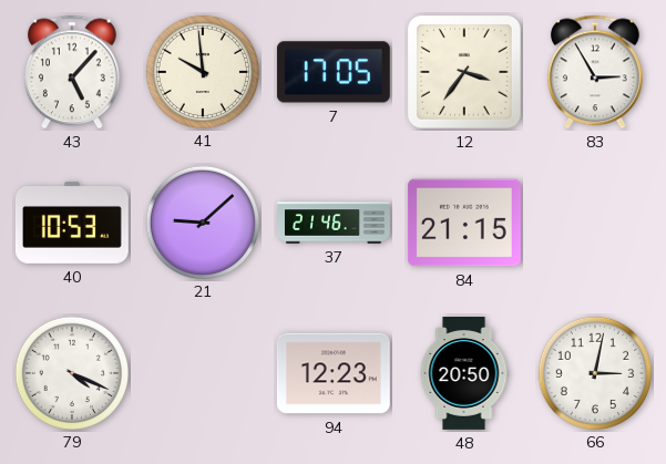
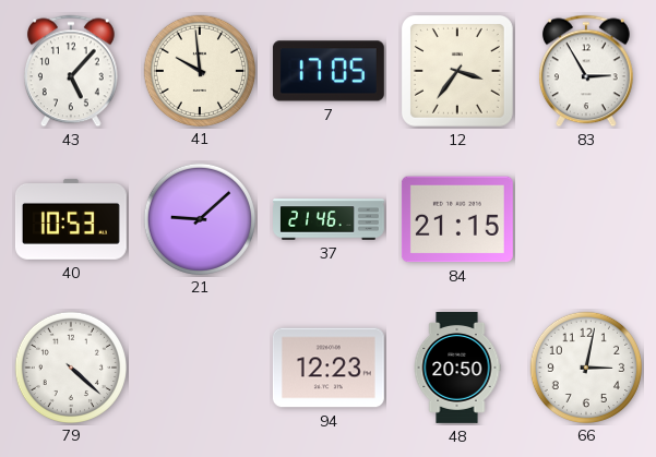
79: 4:19 -> 4:22 (70, 366)
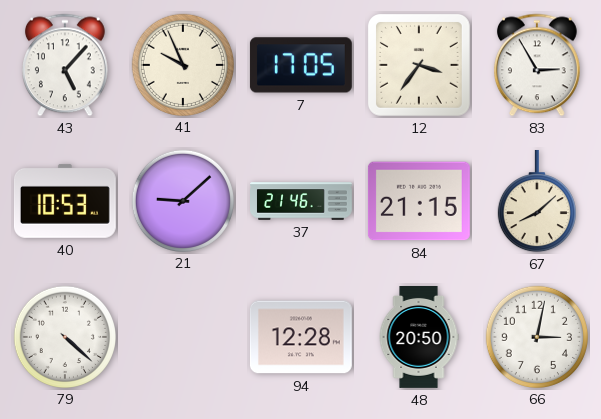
41: 9:59 -> 9:56 (182, 64)
67: none -> 8:08 (537, 201)
94: 12:23 -> 12:28 (301, 337)
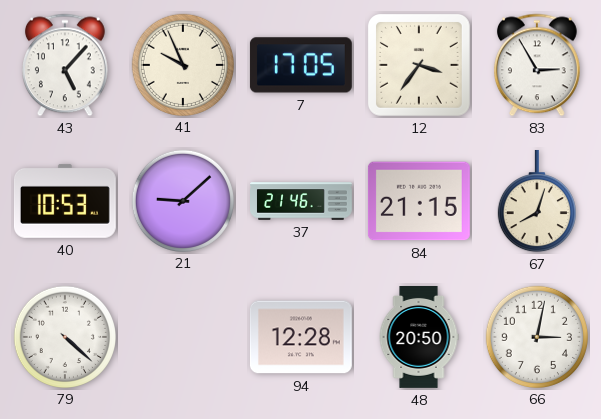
67: 8:08 -> 8:03 (537, 201)
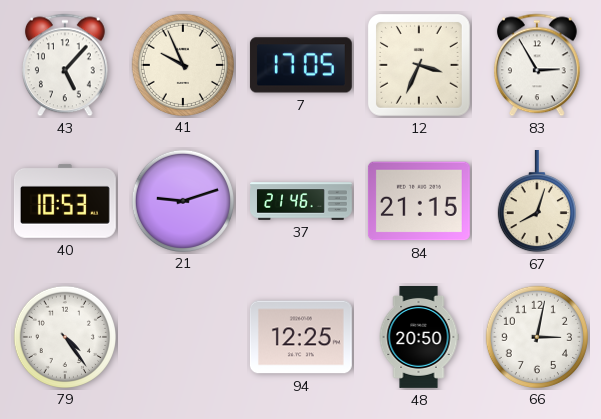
12: 3:36 -> 3:34 (419, 65)
21: 9:08 -> 9:12 (182, 200)
79: 4:22 -> 4:24 (64, 336)
94: 12:28 -> 12:25 (301, 337)
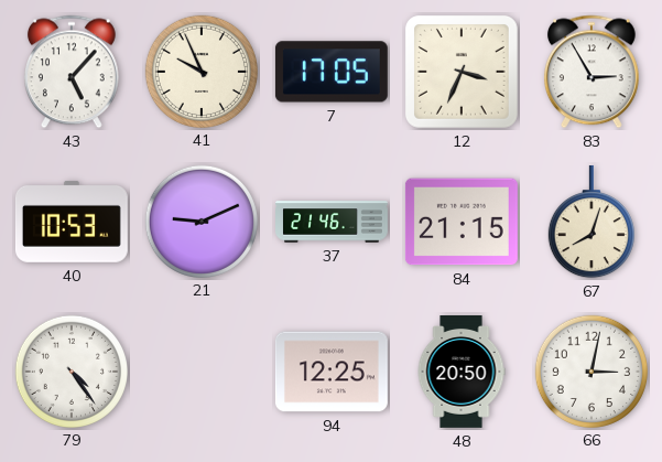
21: 9:12 -> 9:11 (200, 221)
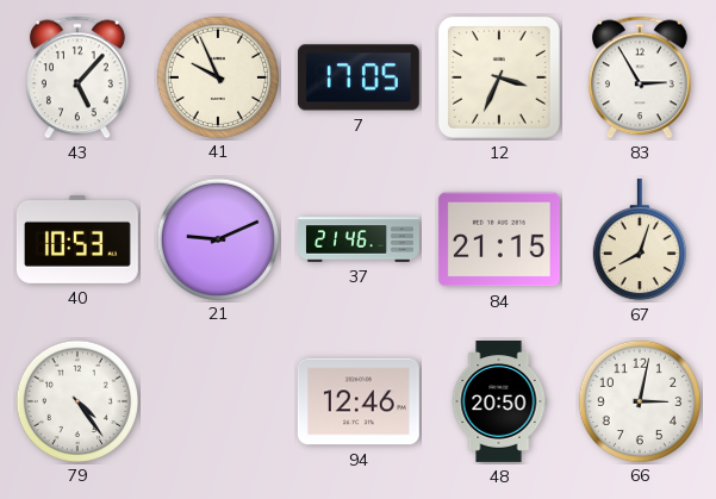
94: 12:25 -> 12:46 (359, 401)
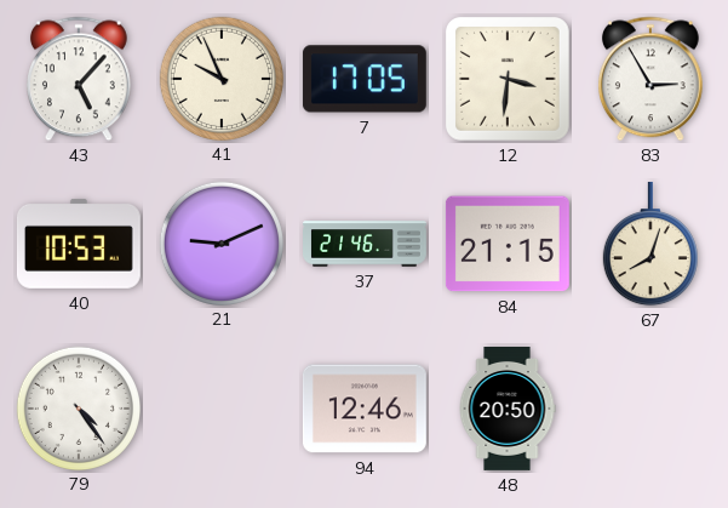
12: 3:34 -> 3:31 (508, 79)
66: 3:02 -> none (639, 400)
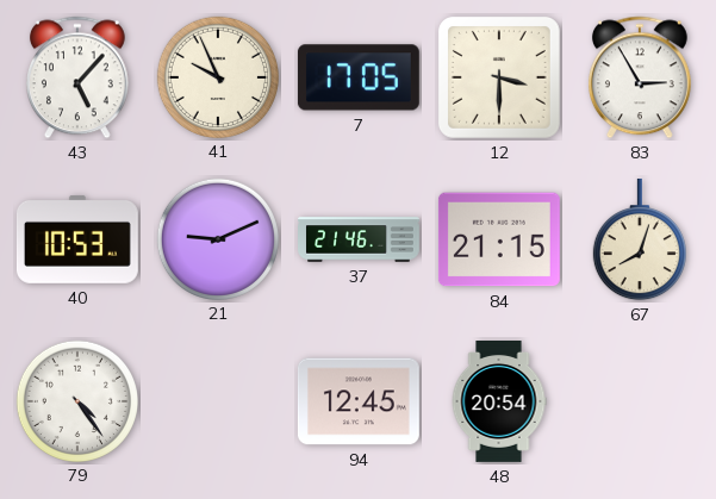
12: 3:31 -> 3:30 (499, 77)
94: 12:46 -> 12:45 (359, 401)
48: 20:50 -> 20:54 (499, 403)
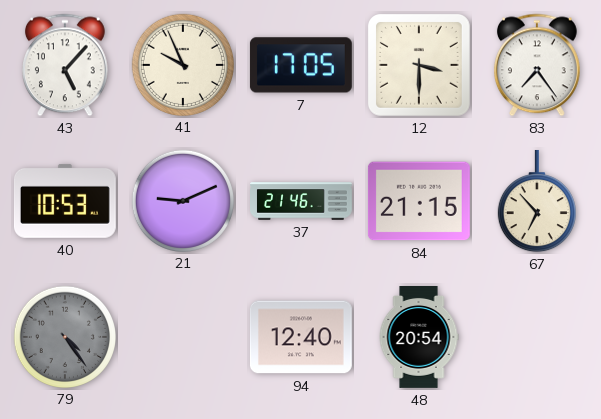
83: 2:55 -> 7:24 (537, 65)
67: 8:03 -> 6:53 (537, 201)
79 dial: white -> grey (64, 336)
94: 12:45 -> 12:40 (301, 337)
